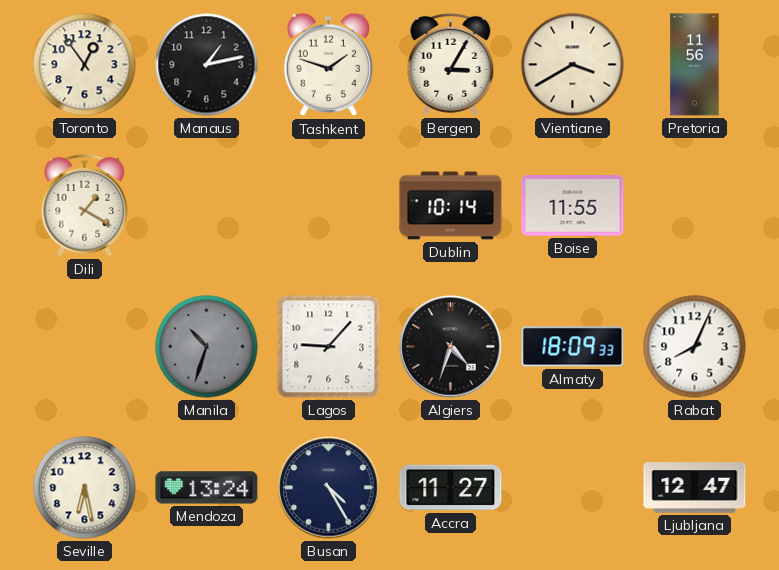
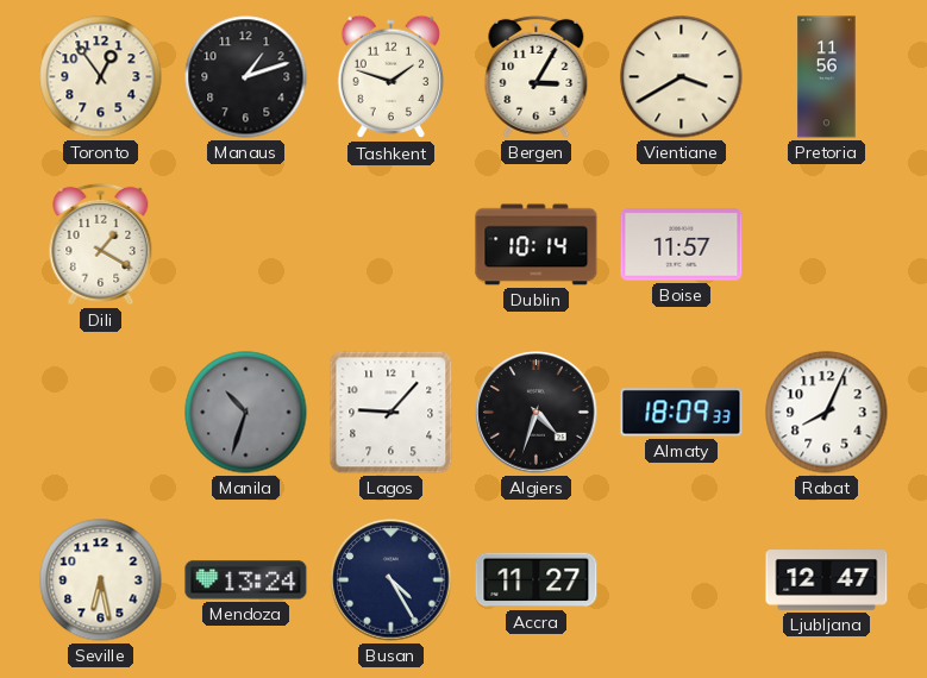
Manaus: 1:13 -> 1:12 (246, 77)
Boise: 11:55 -> 11:57 (682, 245)
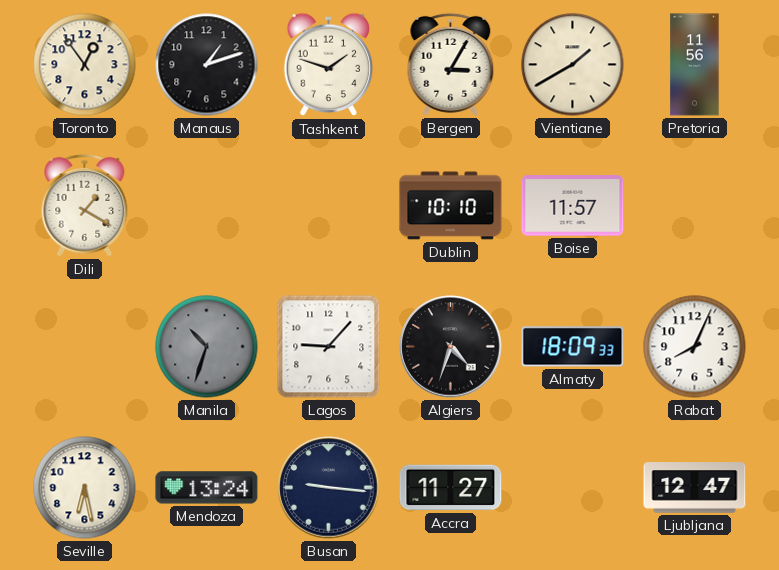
Vientiane: 3:40 -> 1:40 (573, 65)
Dublin: 10:14 -> 10:10 (451, 206)
Busan: 4:25 -> 9:16 (329, 488)
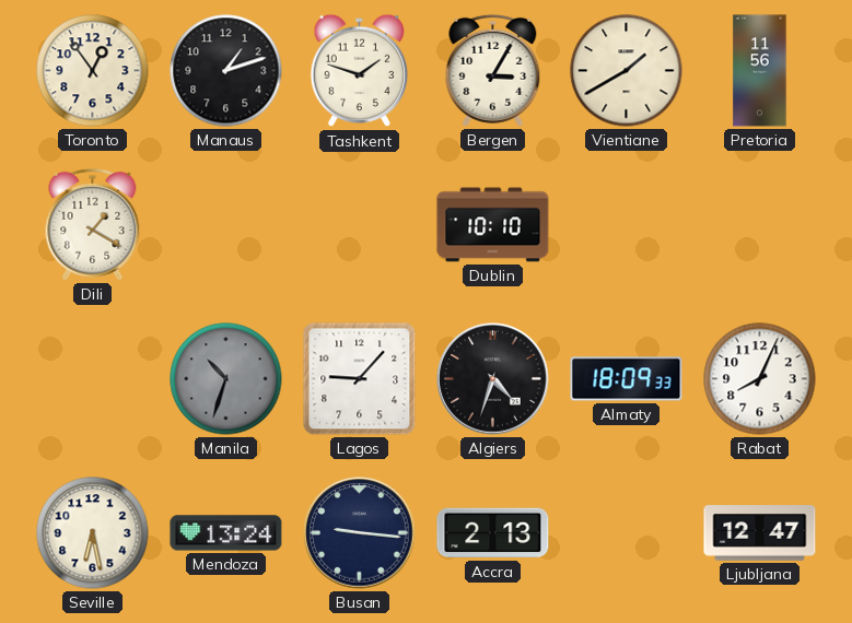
Boise: 11:57 -> none (573, 206)
Accra: 11:27 -> 2:13 (493, 533)
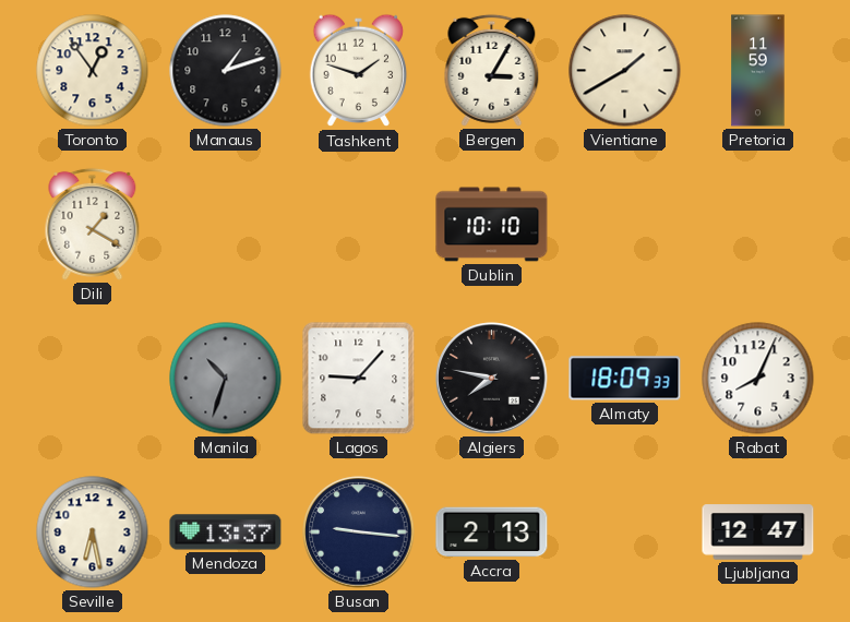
Pretoria: 11:56 -> 11:59 (758, 71)
Algiers: 4:33 -> 7:47 (492, 379)
Mendoza: 13:24 -> 13:37 (226, 533)
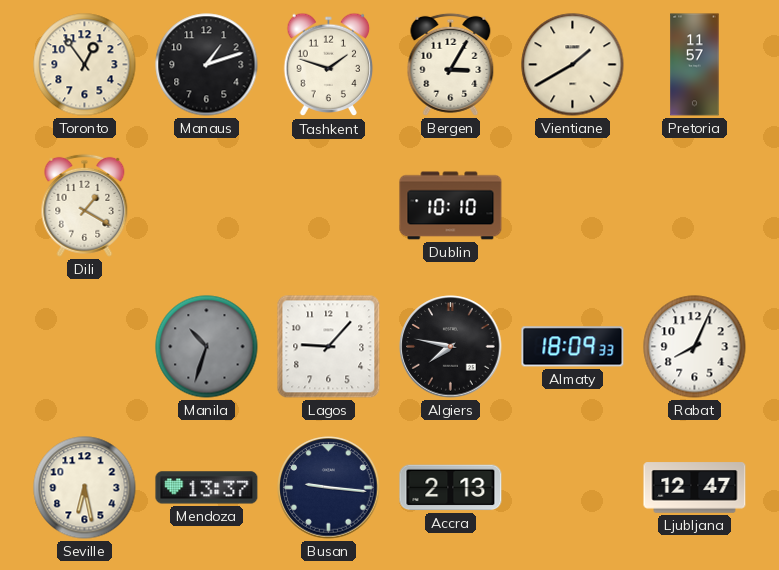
Pretoria: 11:59 -> 11:57 (695, 65)
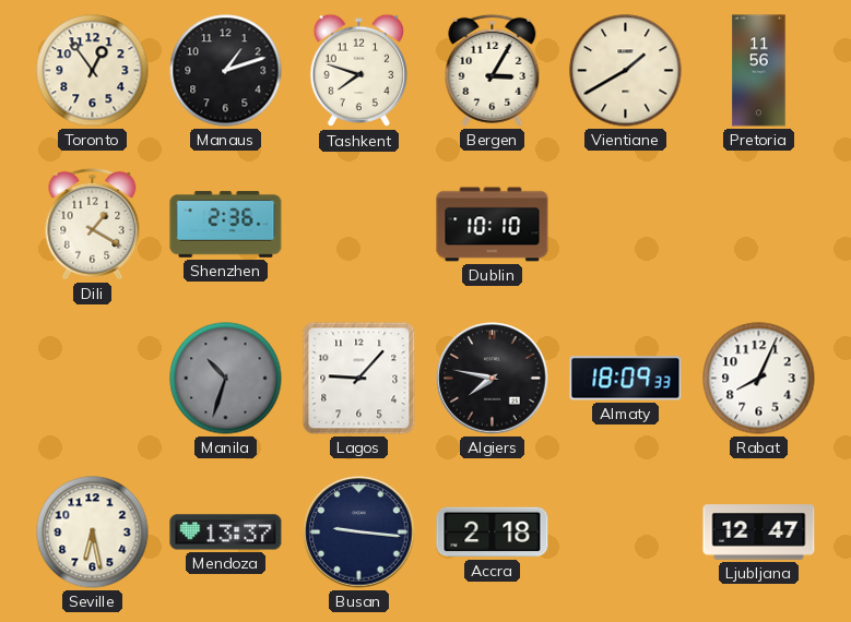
Tashkent: 1:48 -> 7:48 (359, 71)
Pretoria: 11:57 -> 11:56 (759, 71)
Shenzhen: none -> 2:36 (226, 225)
Accra: 2:13 -> 2:18 (493, 533)
